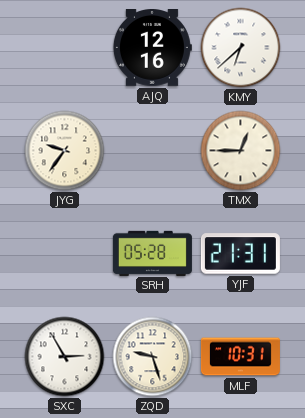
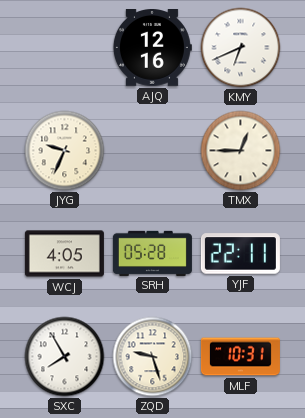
KMY: 6:38 -> 6:41 (241, 48)
JYG: 9:36 -> 9:34 (65, 151)
WCJ: none -> 4:05 (64, 254)
YJF: 21:31 -> 22:11 (240, 254)
SXC: 2:55 -> 7:55 (65, 357)
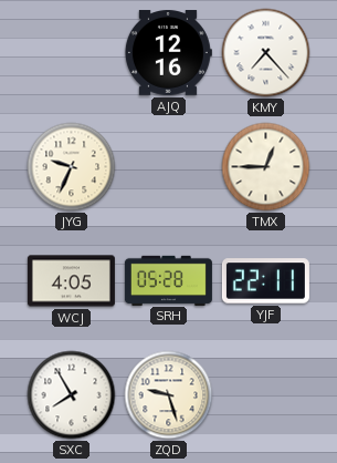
KMY: 6:41 -> 7:23 (266, 53)
MLF: 10:31 -> none (240, 357)
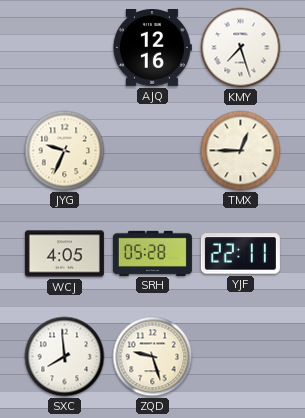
KMY: 7:23 -> 7:27 (241, 48)
SXC: 7:55 -> 7:59 (65, 357)
